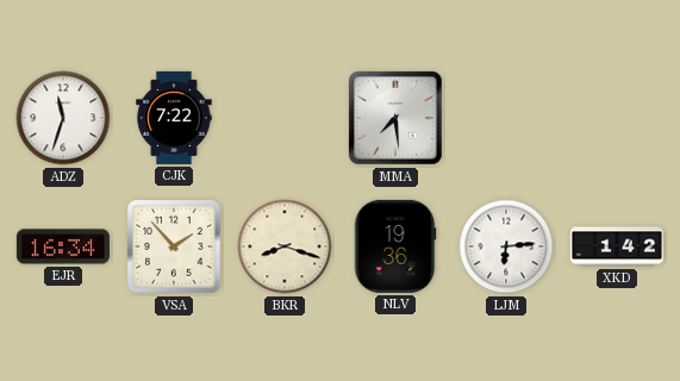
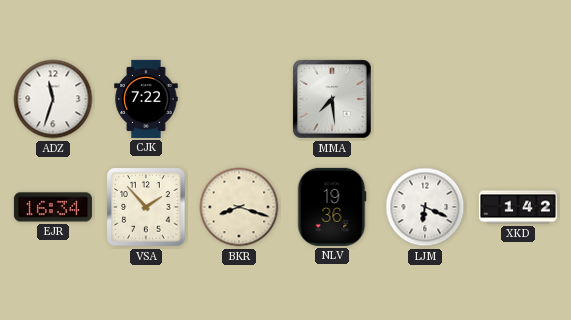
LJM: 6:14 -> 6:19 (425, 207)
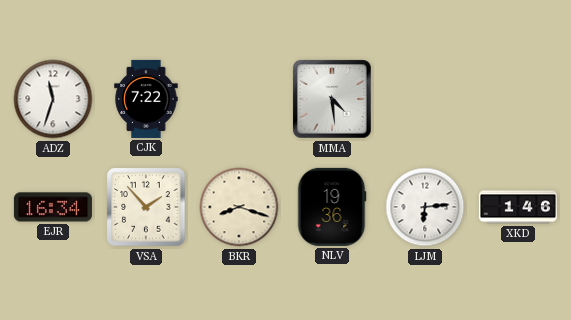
MMA: 7:29 -> 4:29 (333, 100)
LJM: 6:19 -> 6:14 (425, 207)
XKD: 1:42 -> 1:46 (518, 207)
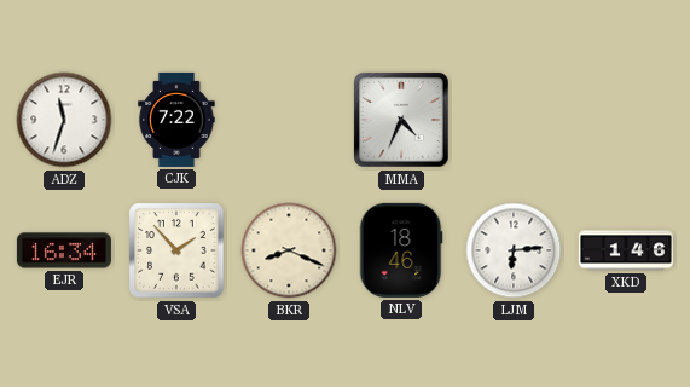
MMA: 4:29 -> 4:34 (402, 121)
BKR: 8:18 -> 8:19 (289, 250)
NLV: 19:36 -> 18:46 (401, 250)
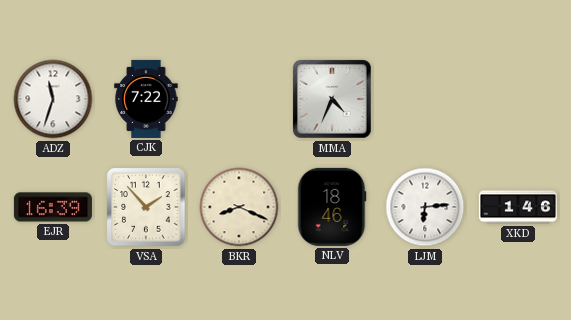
EJR: 16:34 -> 16:39 (53, 207)
